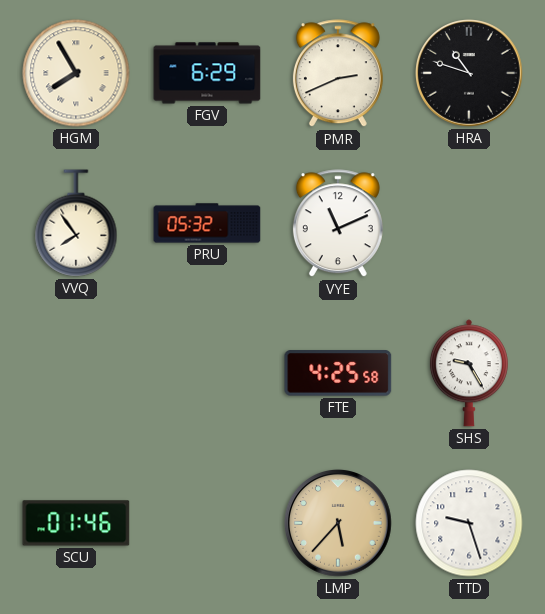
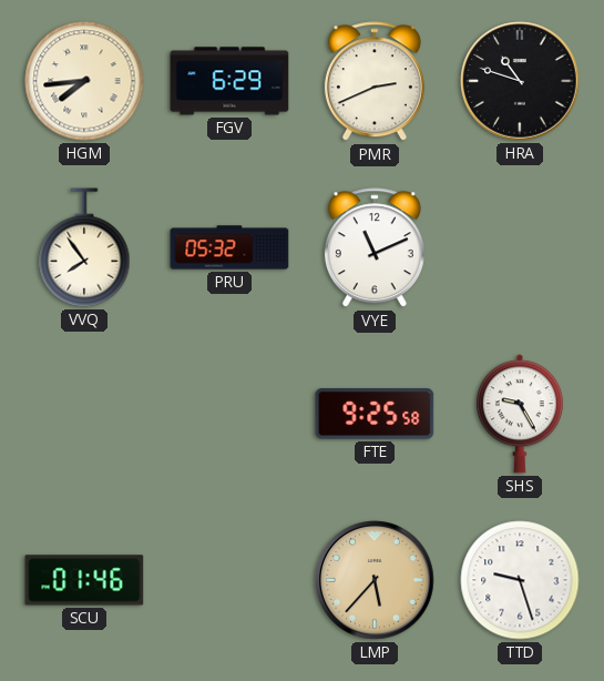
HGM: 7:55 -> 7:44 (84, 81)
FTE: 4:25 -> 9:25 (375, 414)
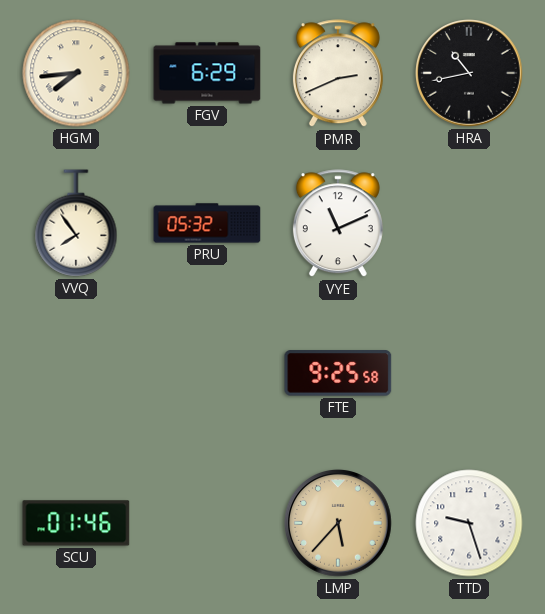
HRA: 10:48 -> 10:43 (469, 73)
SHS: 9:25 -> none (520, 414)
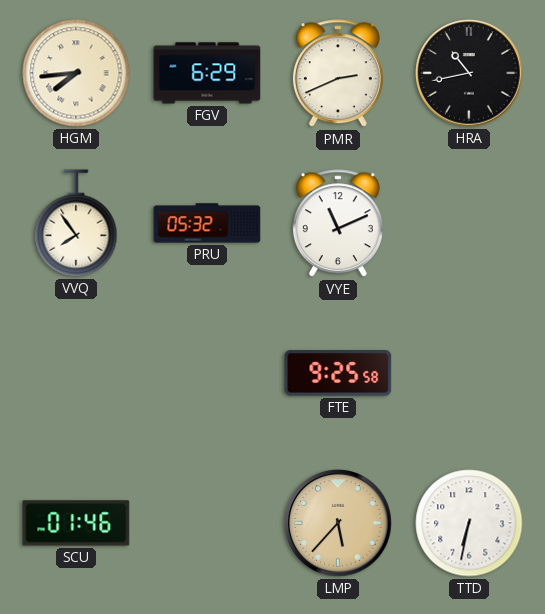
TTD: 9:27 -> 6:32 (469, 523)
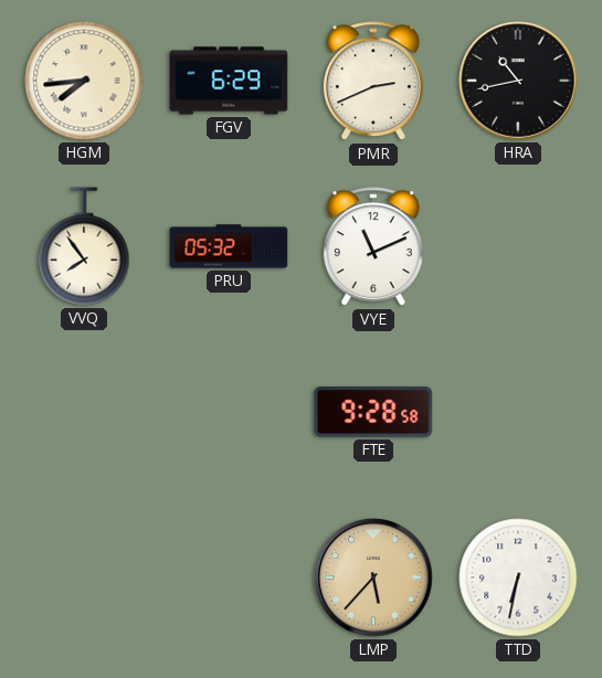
FTE: 9:25 -> 9:28 (373, 412)
SCU: 01:46 -> none (76, 523)
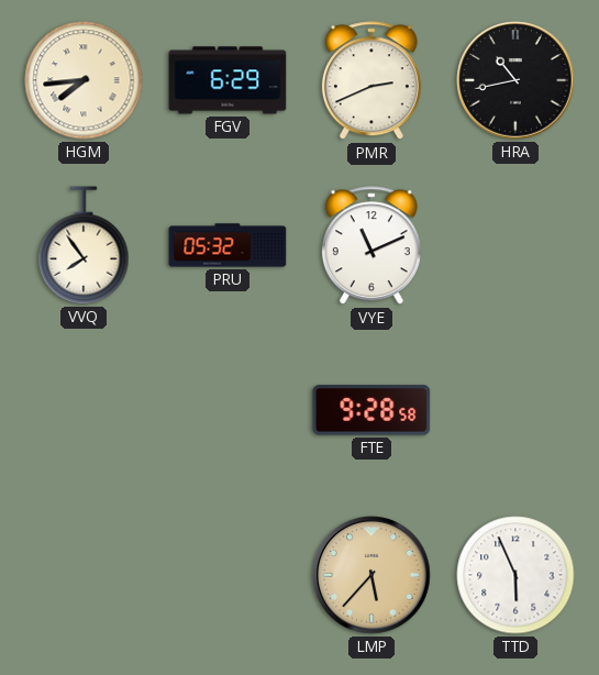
TTD: 6:32 -> 5:56 (515, 575)
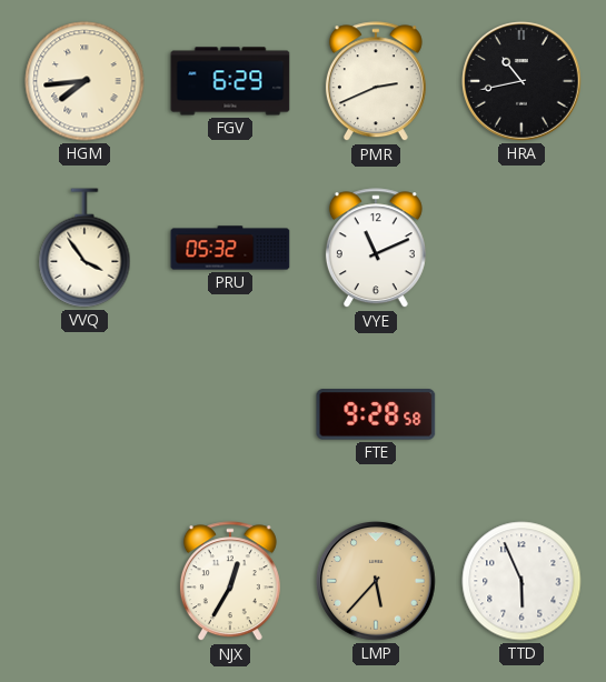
VVQ: 7:54 -> 3:54 (85, 248)
NJX: none -> 12:35 (230, 582)
